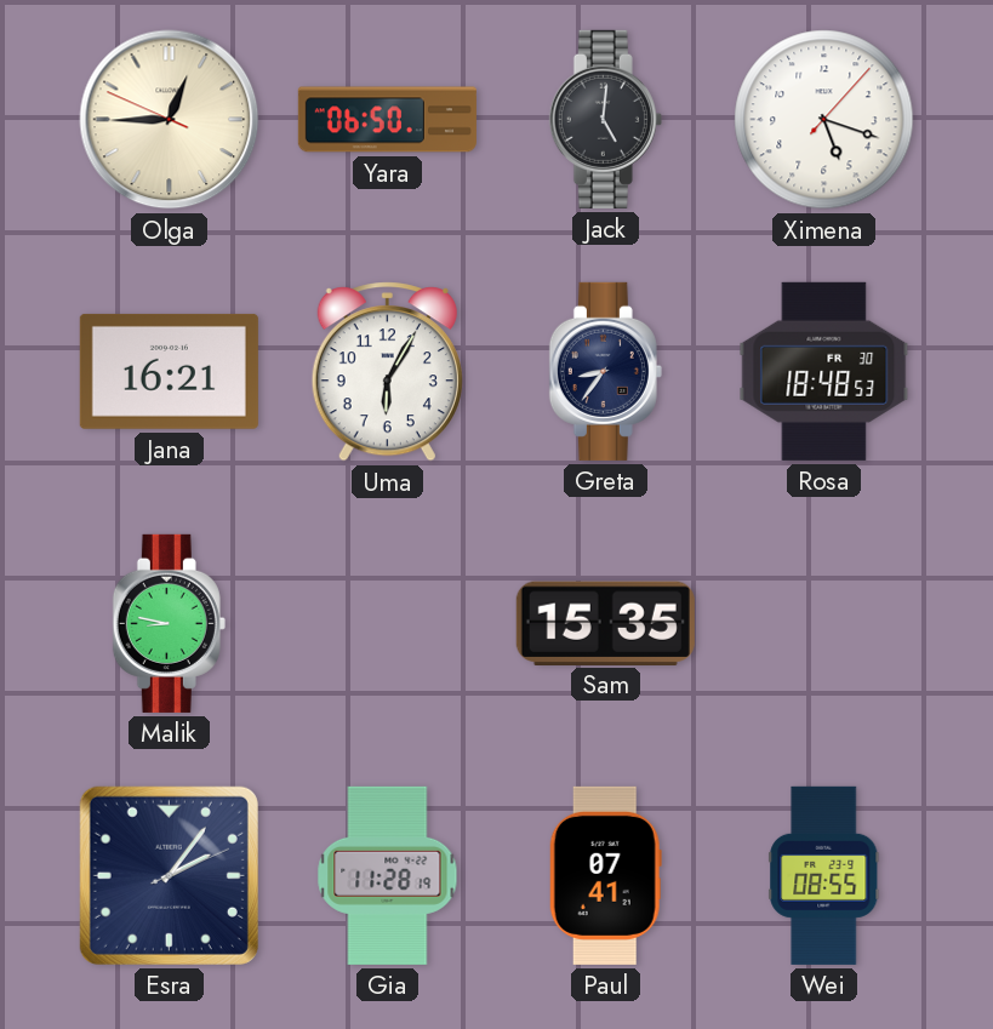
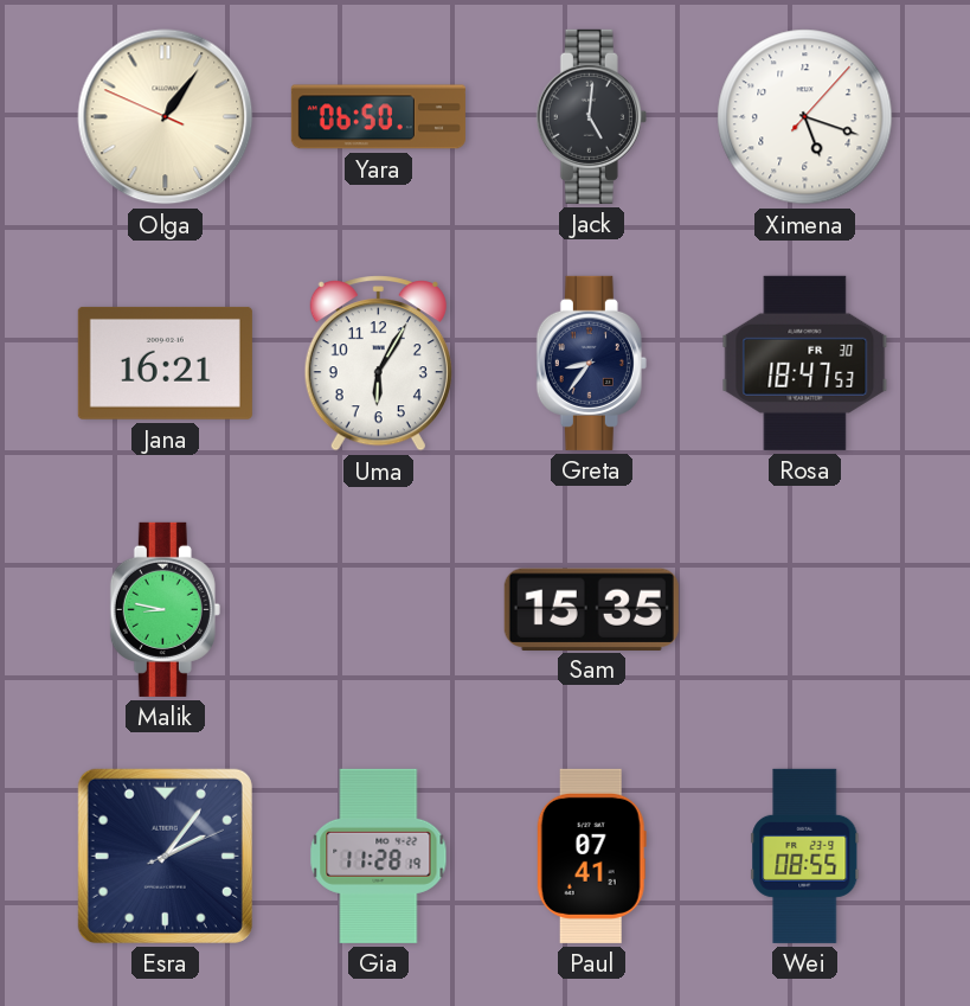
Olga: 12:44 -> 1:05 (166, 117)
Rosa: 18:48 -> 18:47 (805, 363)
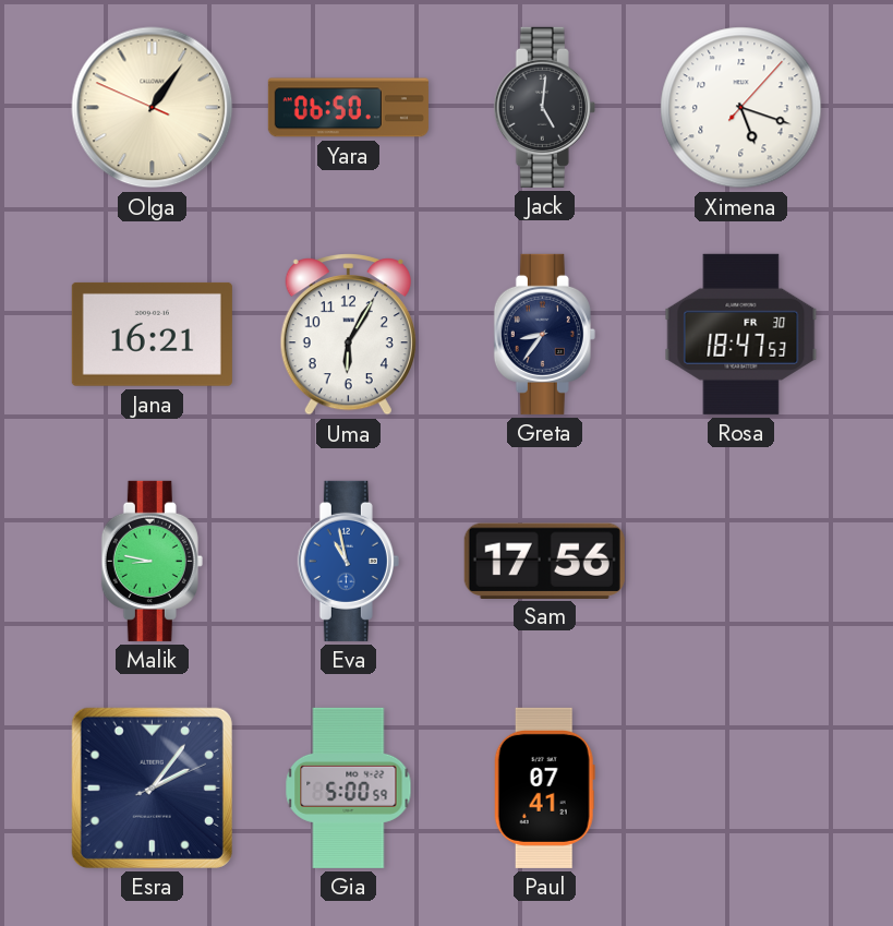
Eva: none -> 10:58 (348, 561)
Sam: 15:35 -> 17:56 (544, 561)
Gia: 11:28 -> 5:00 (349, 787)
Wei: 08:55 -> none (805, 856)
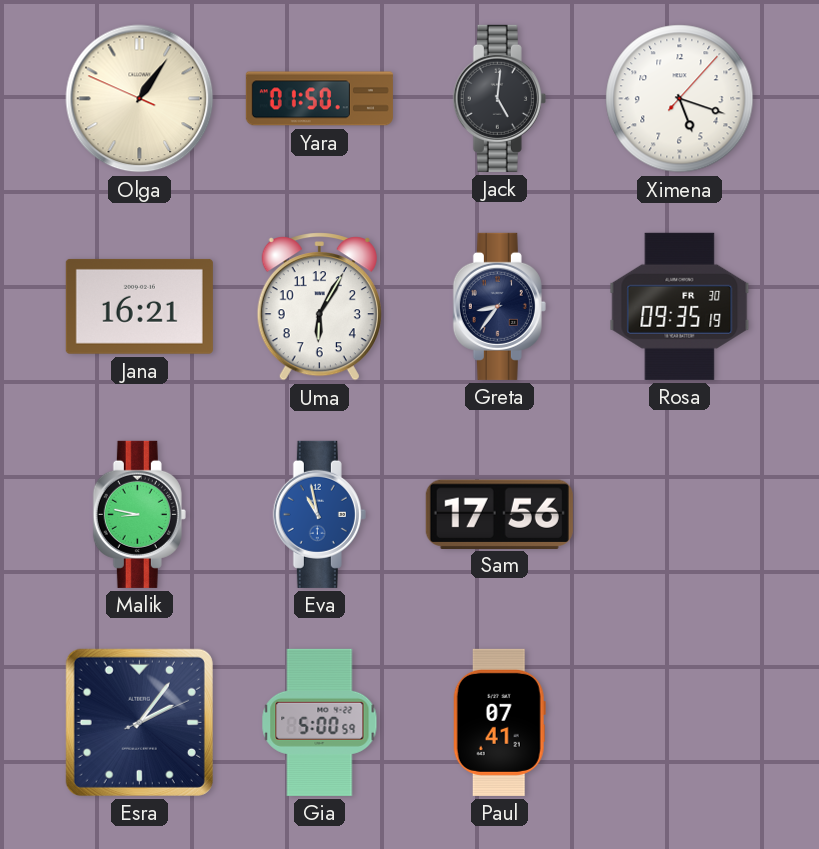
Yara: 06:50 -> 01:50 (319, 99)
Rosa: 18:47 -> 09:35 (680, 306)
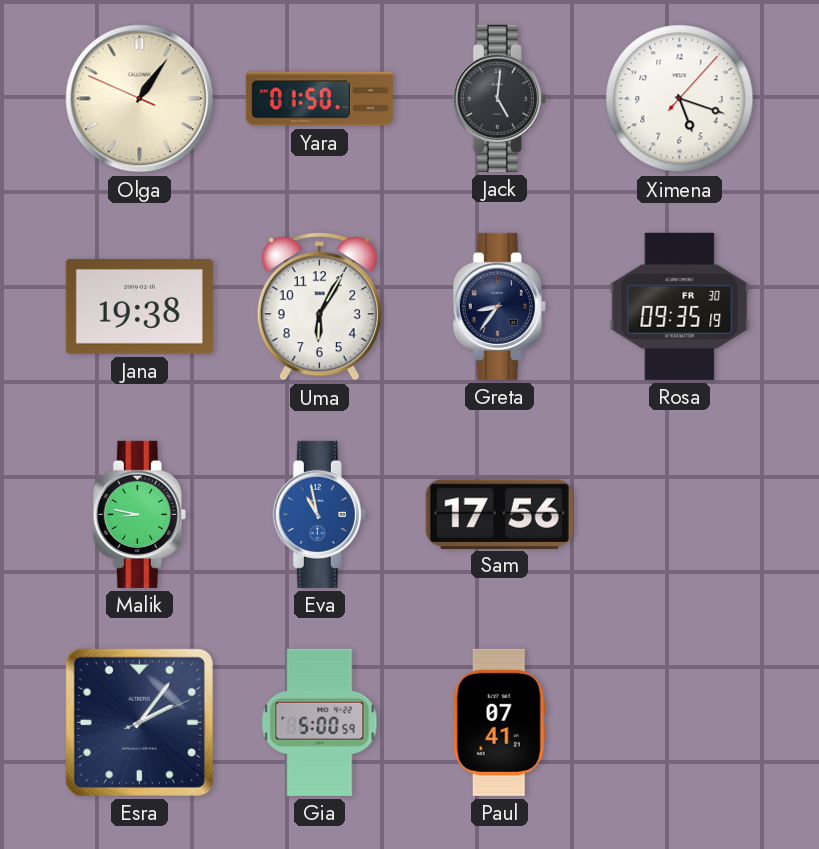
Jana: 16:21 -> 19:38 (139, 306)
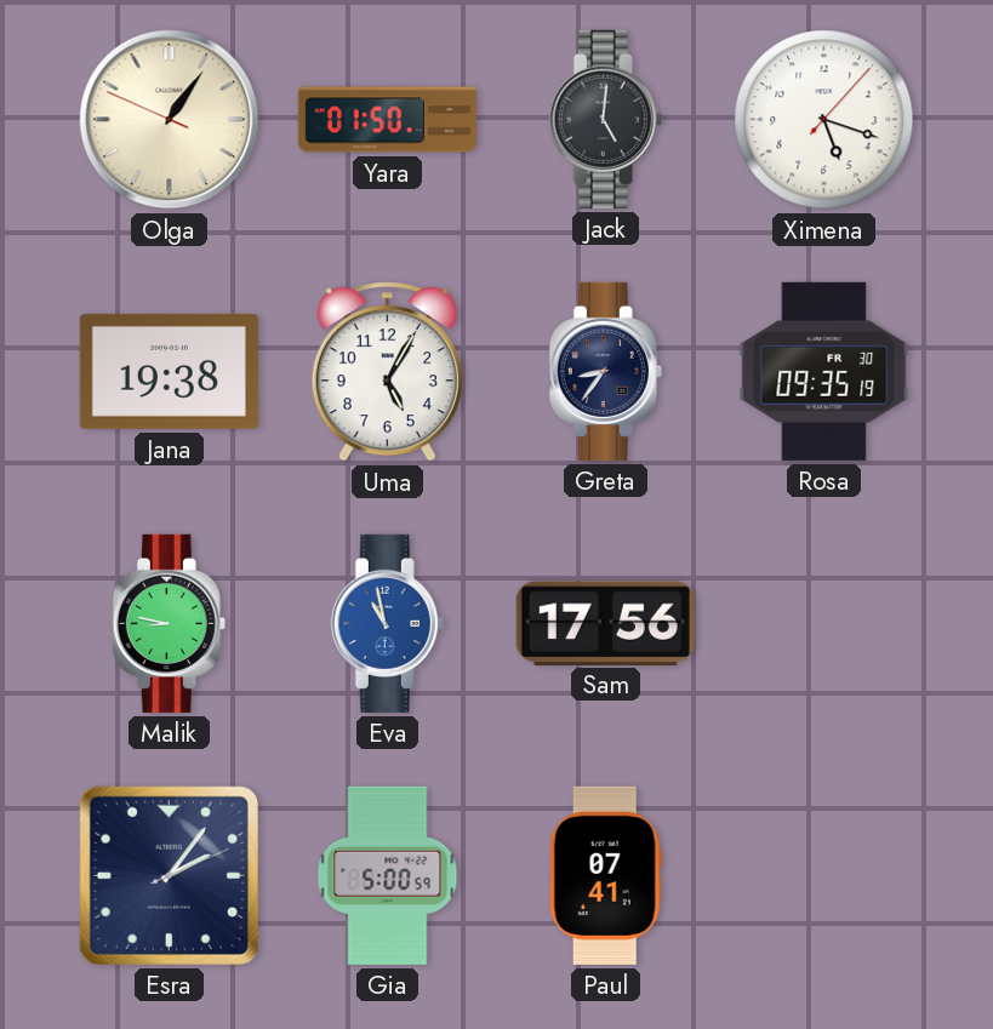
Uma: 6:05 -> 5:05 (387, 372)
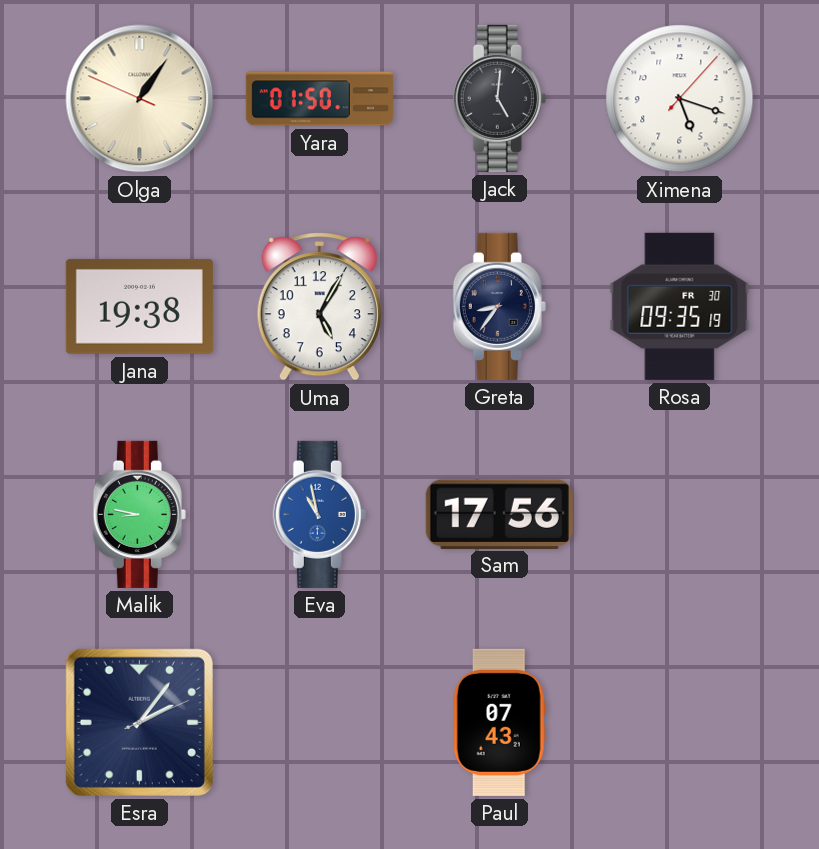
Gia: 5:00 -> none (388, 875)
Paul: 07:41 -> 07:43 (499, 722)
